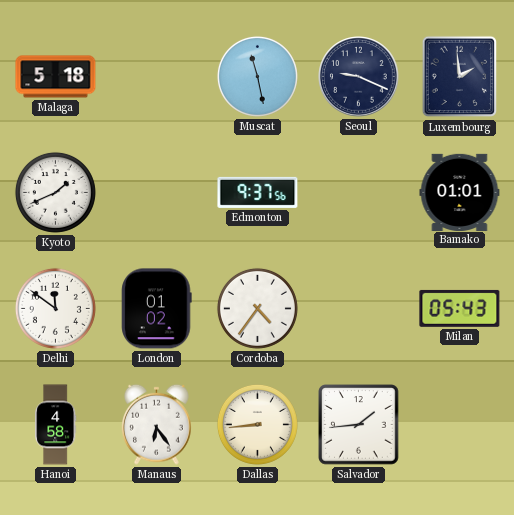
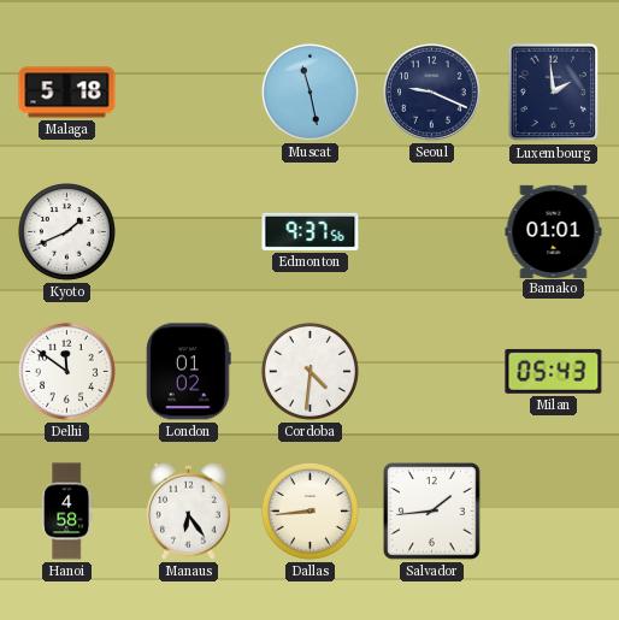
Cordoba: 4:36 -> 4:31 (309, 371)
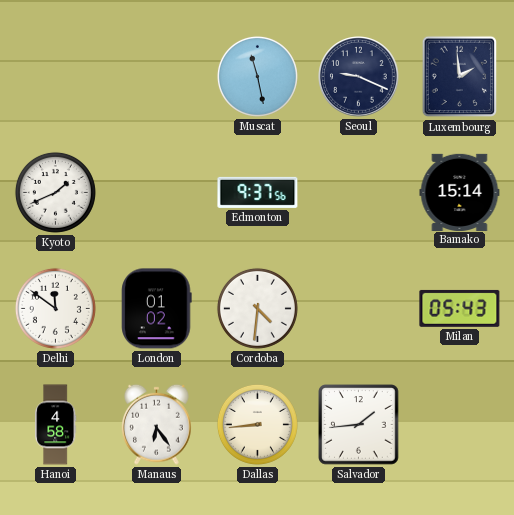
Malaga: 5:18 -> none (67, 93)
Bamako: 01:01 -> 15:14 (460, 192)
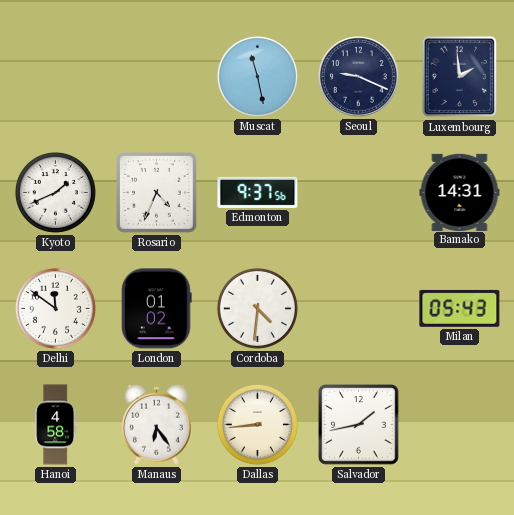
Rosario: none -> 4:34 (157, 193)
Bamako: 15:14 -> 14:31 (460, 192)
Salvador: 1:44 -> 1:43 (359, 425)
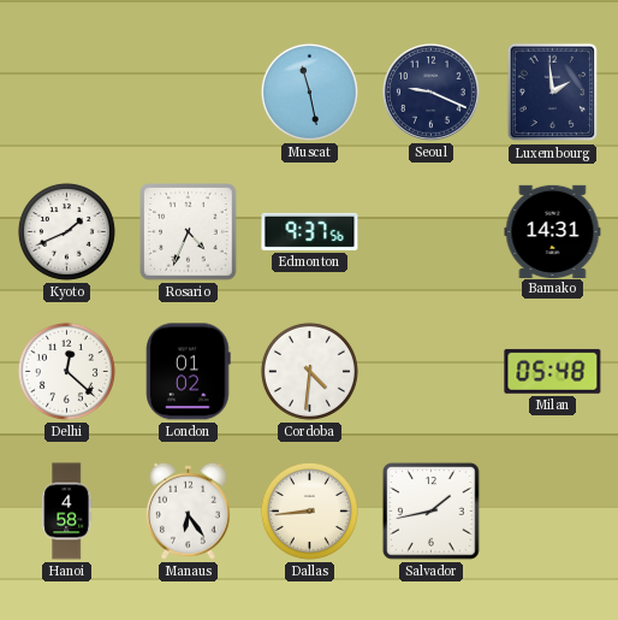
Delhi: 11:51 -> 12:22 (66, 371)
Milan: 05:43 -> 05:48 (553, 371)
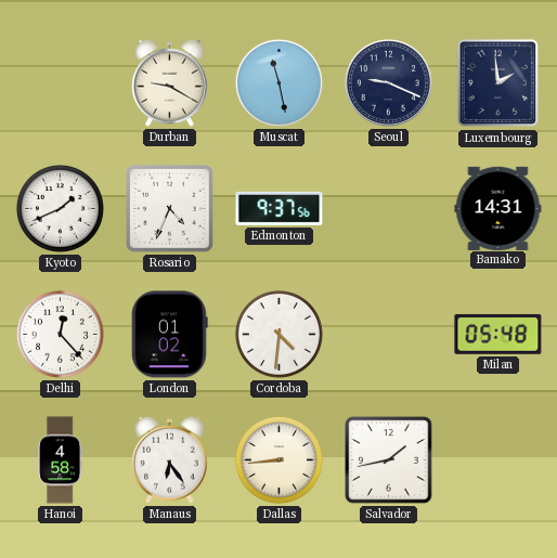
Durban: none -> 9:20 (170, 82)
Delhi: 12:22 -> 12:23 (60, 334)
